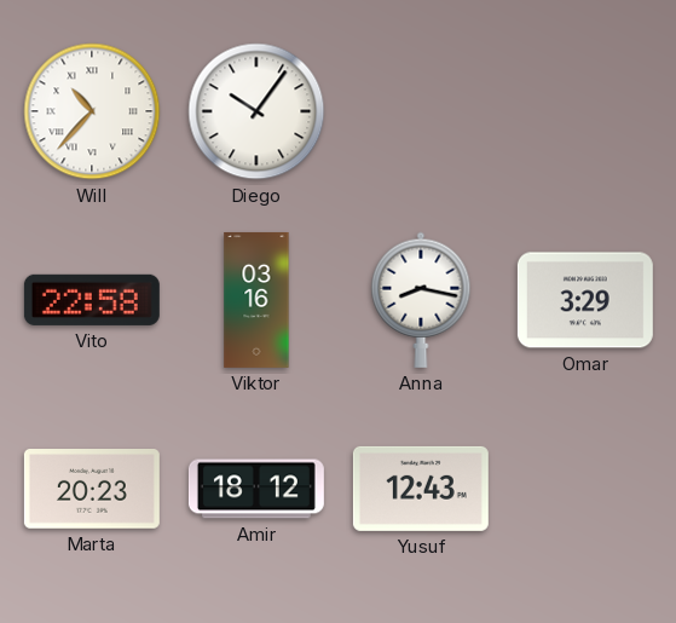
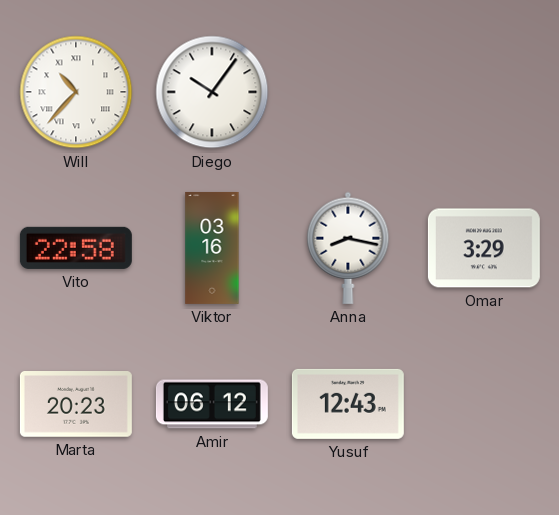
Amir: 18:12 -> 06:12 (212, 404)
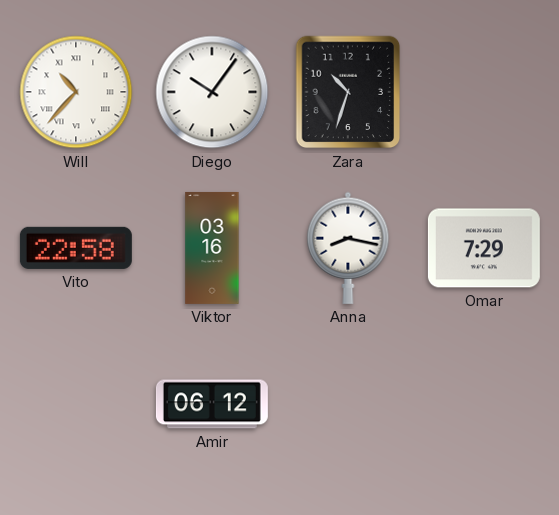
Zara: none -> 10:33 (348, 92)
Omar: 3:29 -> 7:29 (484, 248)
Marta: 20:23 -> none (76, 405)
Yusuf: 12:43 -> none (348, 404)
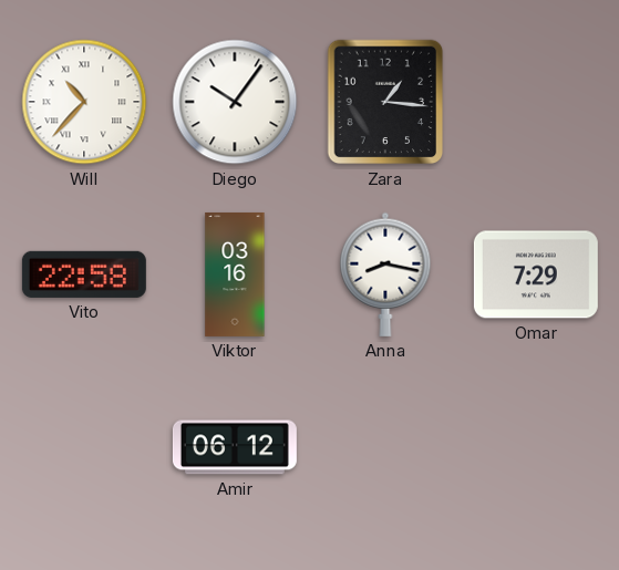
Zara: 10:33 -> 1:16 (385, 102)
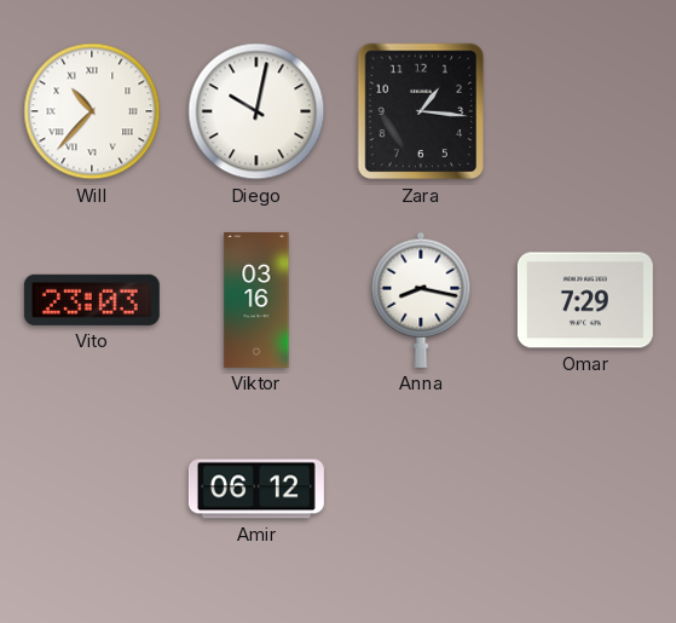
Diego: 10:06 -> 10:02 (256, 111)
Vito: 22:58 -> 23:03 (92, 300)
